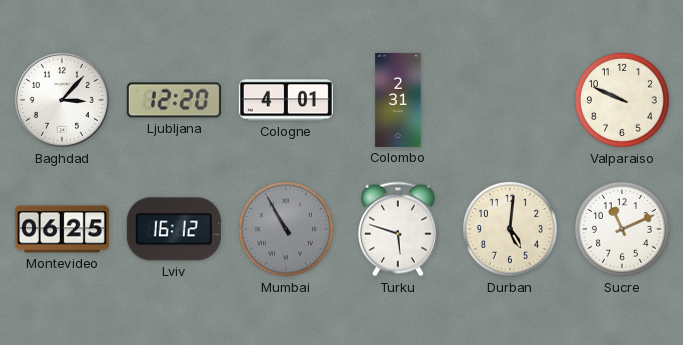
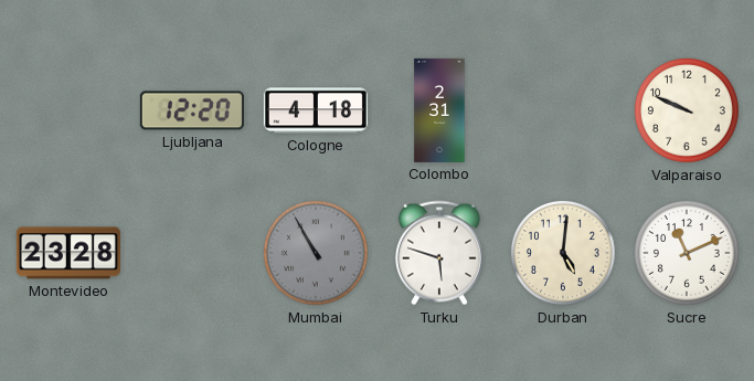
Baghdad: 3:07 -> none (62, 100)
Cologne: 4:01 -> 4:18 (316, 110)
Montevideo: 06:25 -> 23:28 (68, 253)
Lviv: 16:12 -> none (174, 229)
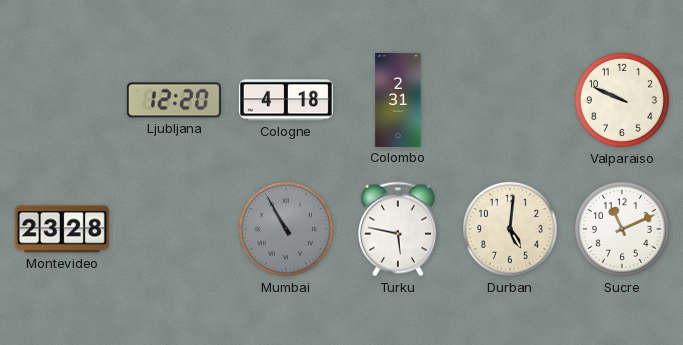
Turku: 5:48 -> 5:47 (398, 229)
